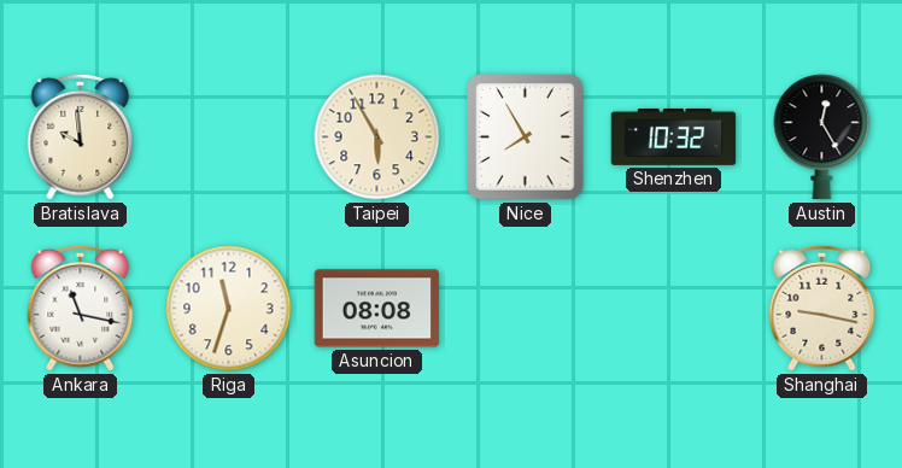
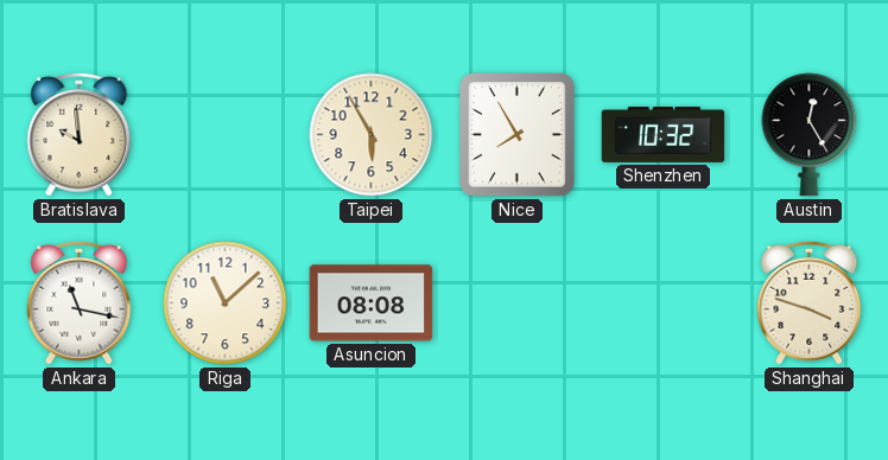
Riga: 11:33 -> 11:08 (226, 304)
Shanghai: 9:17 -> 3:48 (810, 302)
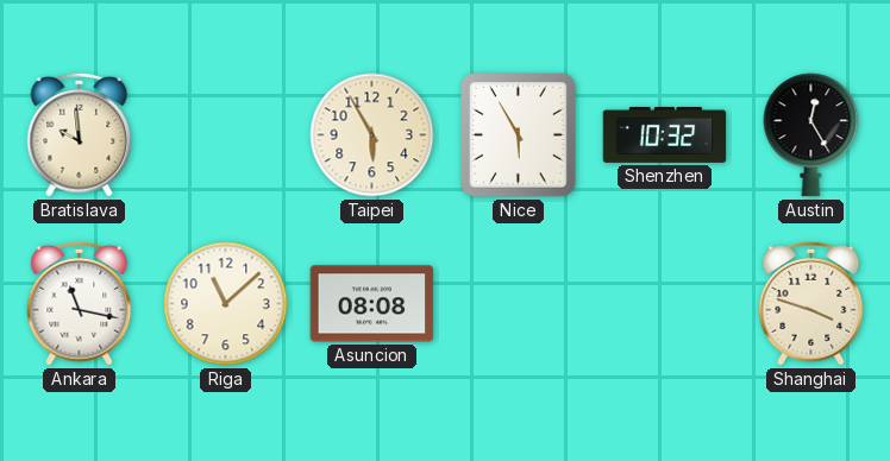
Nice: 7:55 -> 5:55 (519, 135)
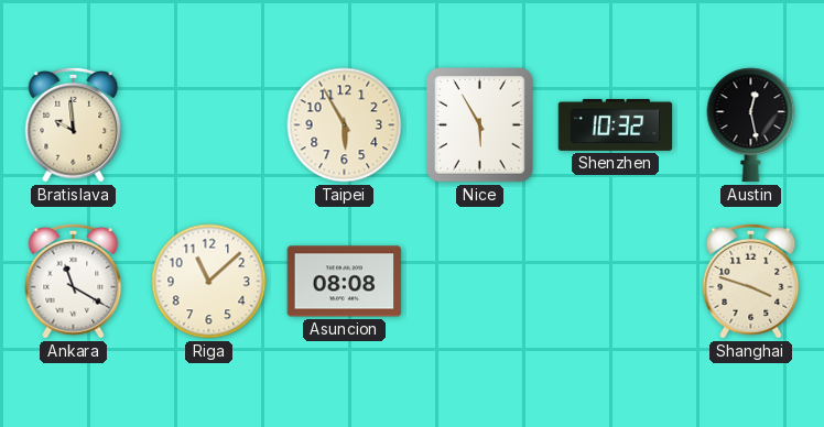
Austin: 12:25 -> 12:28 (751, 125)
Ankara: 11:17 -> 11:20 (74, 281)
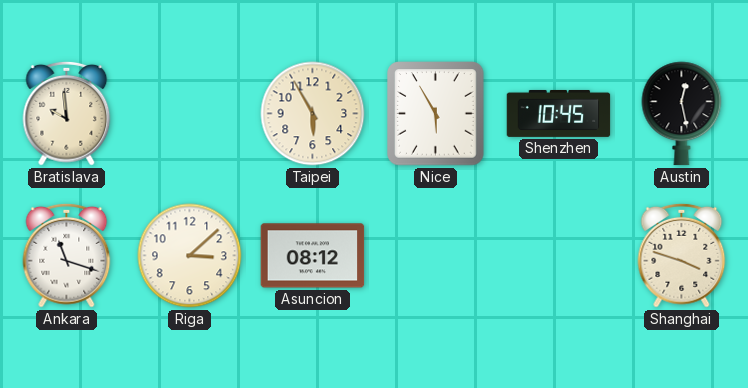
Shenzhen: 10:32 -> 10:45 (559, 113)
Ankara: 11:20 -> 11:18 (67, 255)
Riga: 11:08 -> 3:08 (190, 256)
Asuncion: 08:08 -> 08:12 (313, 256)
